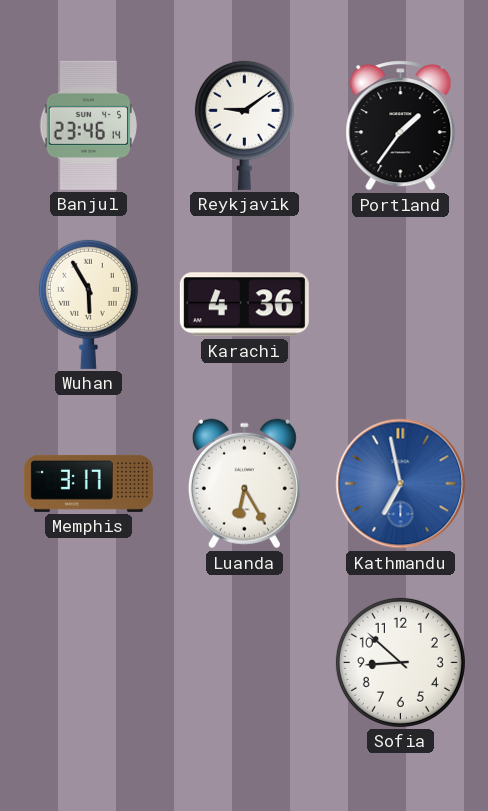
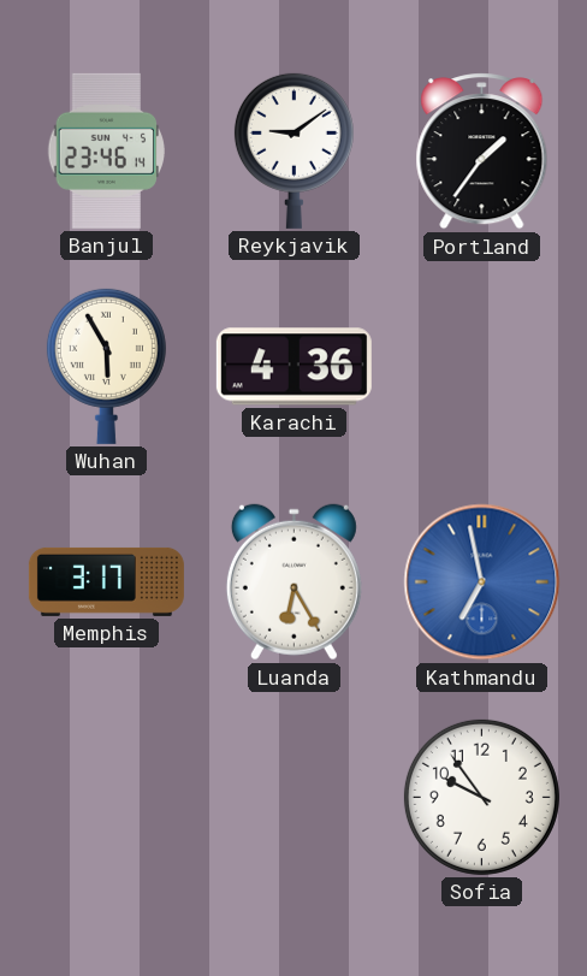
Sofia: 8:52 -> 9:54 (481, 797)
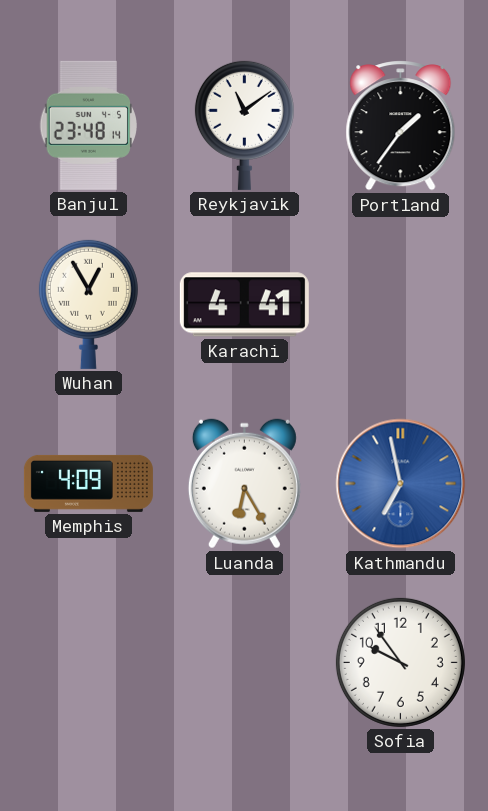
Banjul: 23:46 -> 23:48 (88, 125)
Reykjavik: 9:09 -> 11:09 (244, 125)
Wuhan: 5:55 -> 12:55 (88, 304)
Karachi: 4:36 -> 4:41 (244, 305)
Memphis: 3:17 -> 4:09 (88, 483)
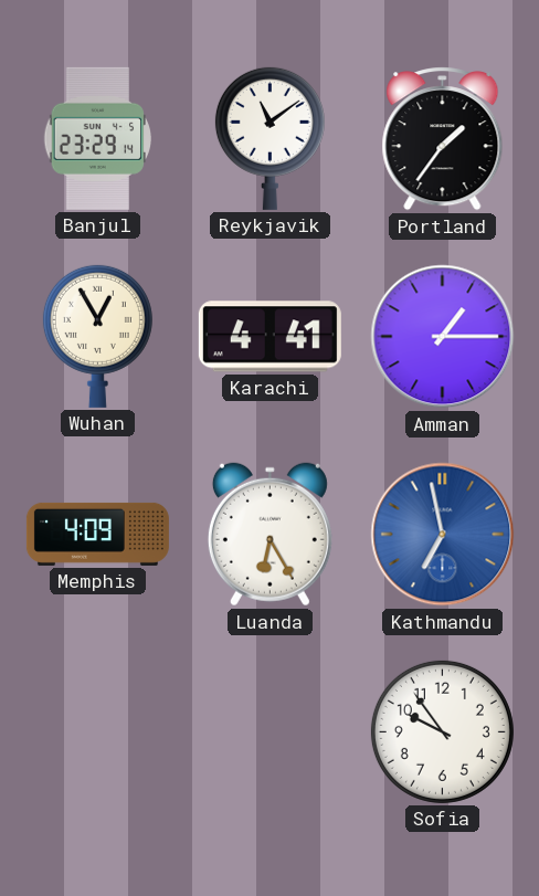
Banjul: 23:48 -> 23:29 (97, 138)
Amman: none -> 1:15 (443, 337)
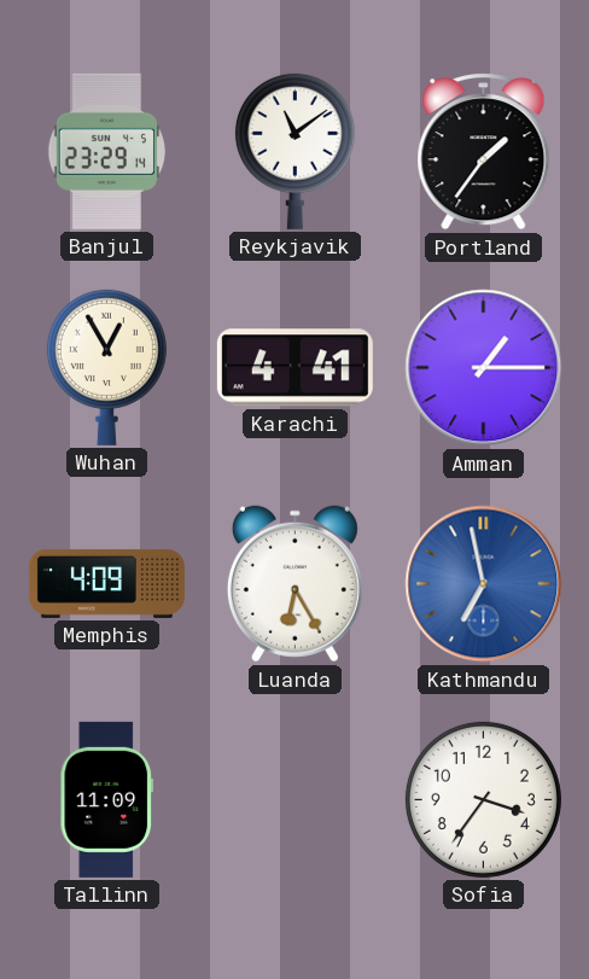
Tallinn: none -> 11:09 (107, 799)
Sofia: 9:54 -> 3:36 (483, 799)
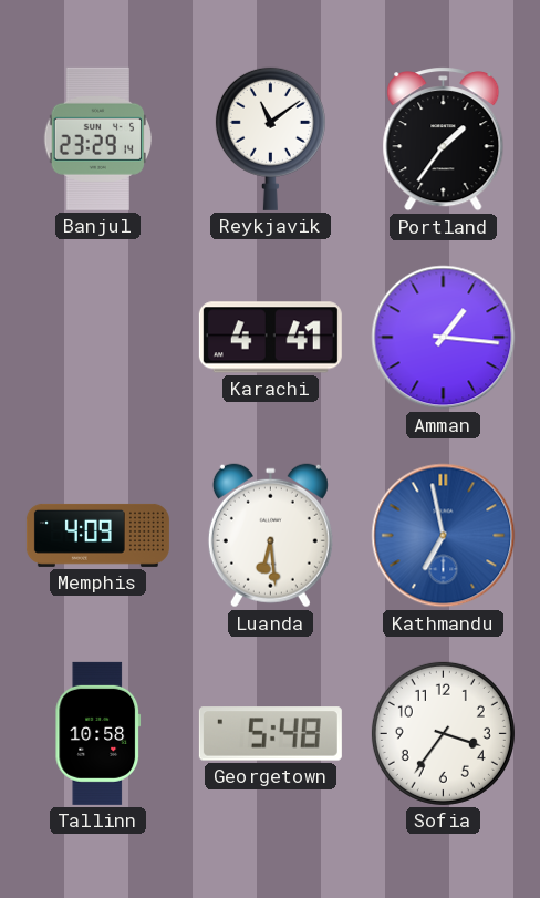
Wuhan: 12:55 -> none (106, 367)
Amman: 1:15 -> 1:16 (444, 338)
Luanda: 6:25 -> 6:29 (270, 536)
Tallinn: 11:09 -> 10:58 (98, 733)
Georgetown: none -> 5:48 (270, 734)
